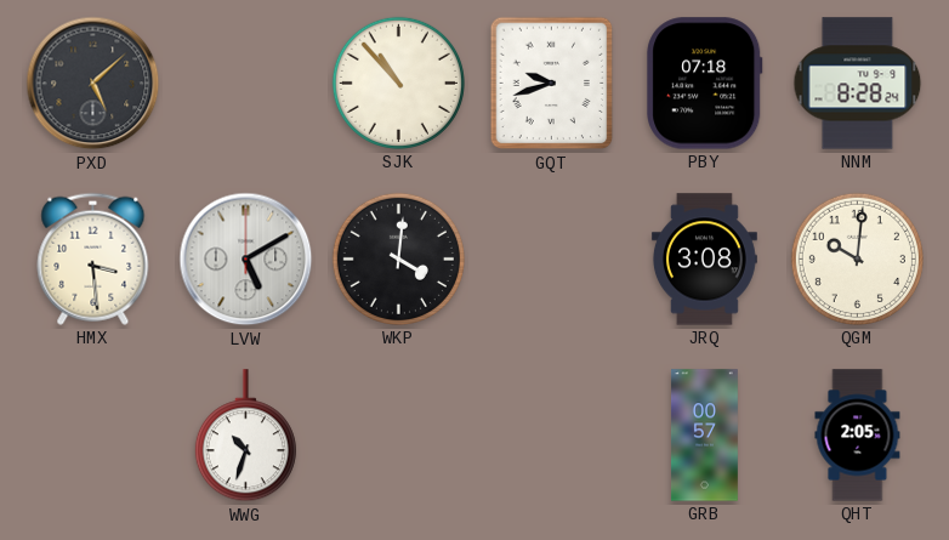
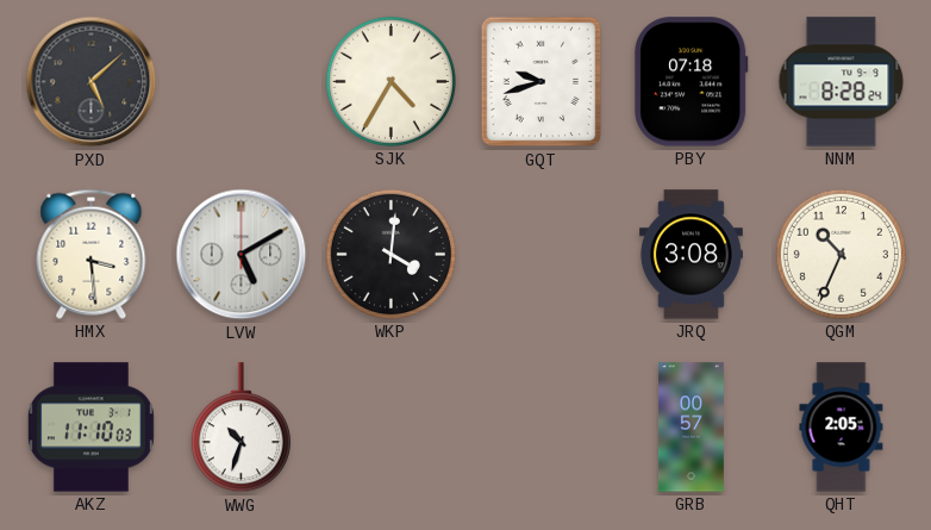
SJK: 10:53 -> 4:35 (390, 81)
QGM: 10:01 -> 10:34 (841, 254)
AKZ: none -> 11:10 (90, 428)
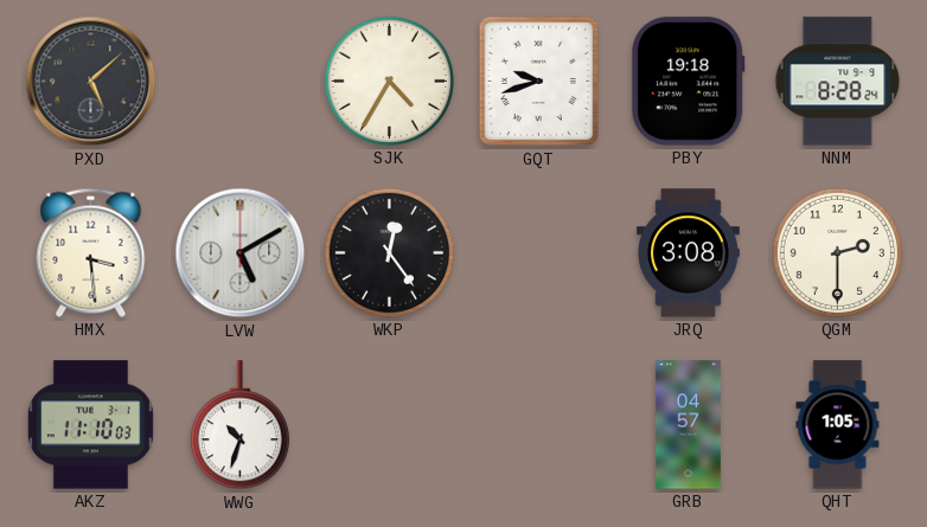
PBY: 07:18 -> 19:18 (689, 82)
WKP: 4:01 -> 12:24 (389, 252)
QGM: 10:34 -> 2:30 (837, 252)
GRB: 00:57 -> 04:57 (689, 425)
QHT: 2:05 -> 1:05 (838, 425)
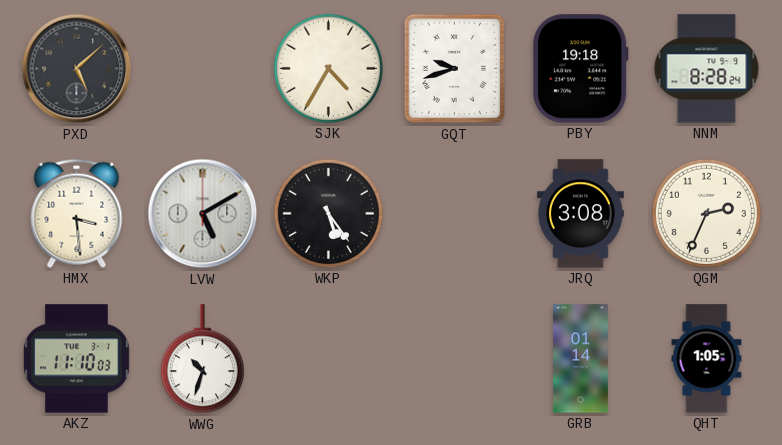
WKP: 12:24 -> 5:24 (328, 213)
QGM: 2:30 -> 2:34 (706, 213)
GRB: 04:57 -> 01:14 (581, 359)
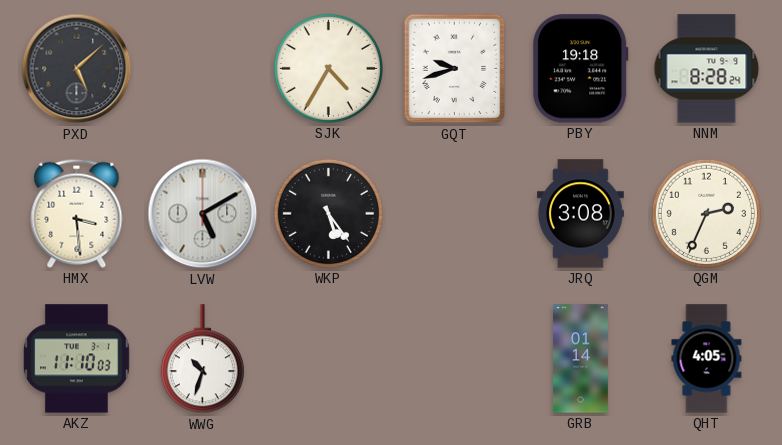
QHT: 1:05 -> 4:05 (707, 359)
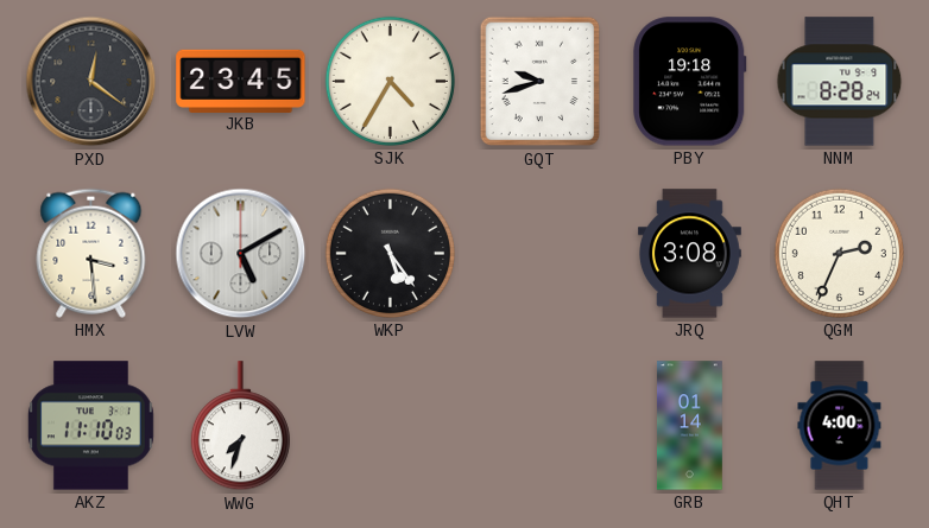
PXD: 5:08 -> 12:21 (91, 82)
JKB: none -> 23:45 (241, 81)
WWG: 10:33 -> 7:33 (240, 426)
QHT: 4:05 -> 4:00 (840, 426)
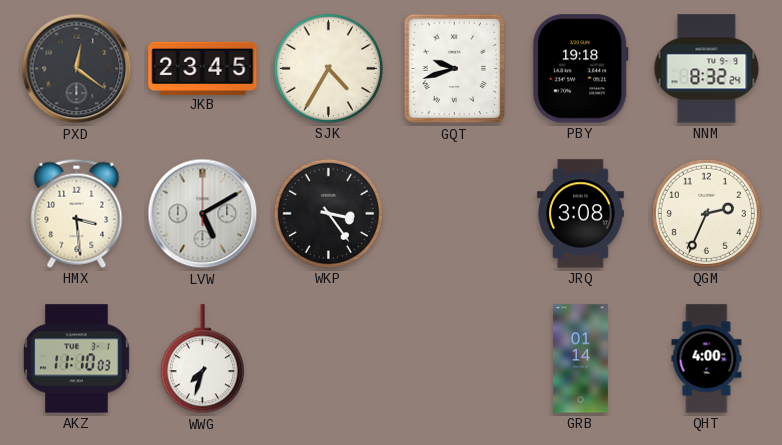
NNM: 8:28 -> 8:32 (707, 69)
WKP: 5:24 -> 3:24 (328, 213)
